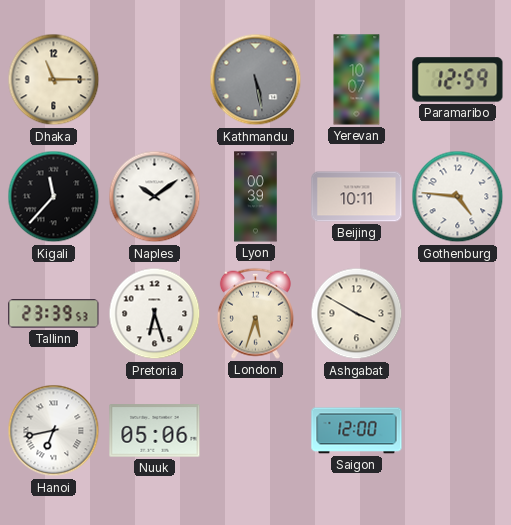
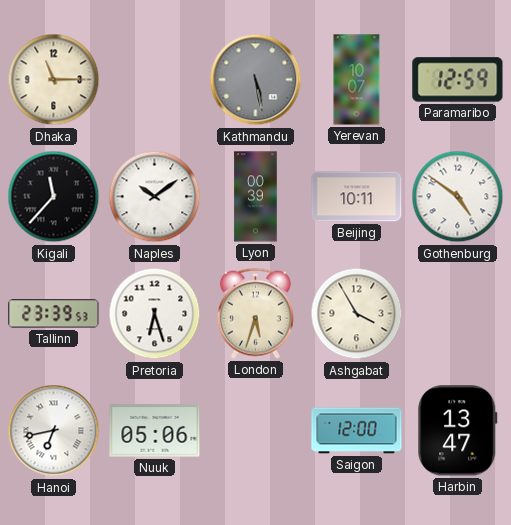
Gothenburg: 4:46 -> 4:51 (458, 197)
Ashgabat: 3:50 -> 3:55 (357, 314)
Harbin: none -> 13:47 (458, 431)
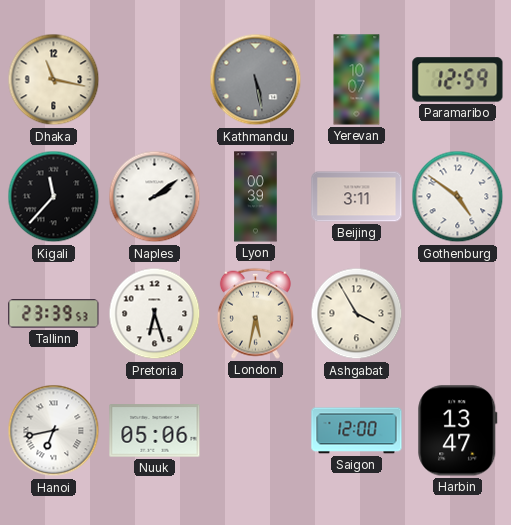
Dhaka: 11:15 -> 11:17 (54, 80)
Naples: 10:09 -> 2:09 (155, 197)
Beijing: 10:11 -> 3:11 (357, 197)
London: 5:33 -> 5:32 (255, 313)
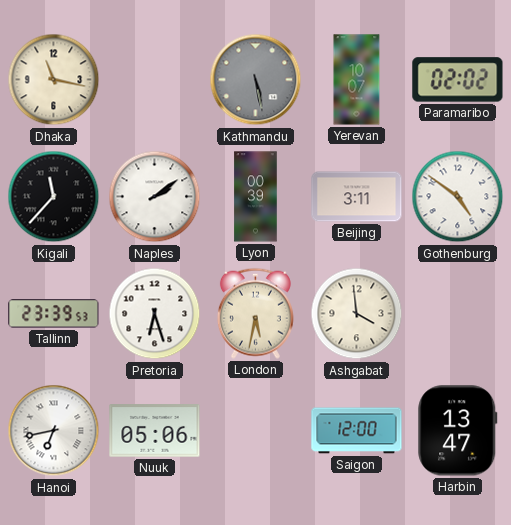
Paramaribo: 12:59 -> 02:02 (458, 80)
Ashgabat: 3:55 -> 3:59 (357, 314)
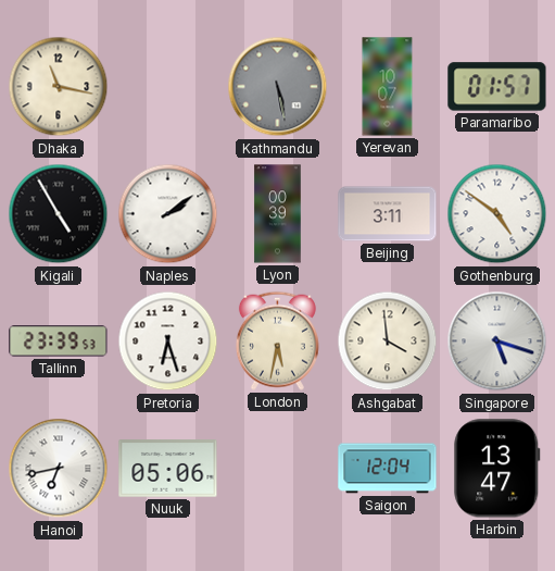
Paramaribo: 02:02 -> 01:57 (497, 87)
Kigali: 11:37 -> 4:55 (59, 214)
Singapore: none -> 5:18 (497, 342)
Saigon: 12:00 -> 12:04 (388, 469)
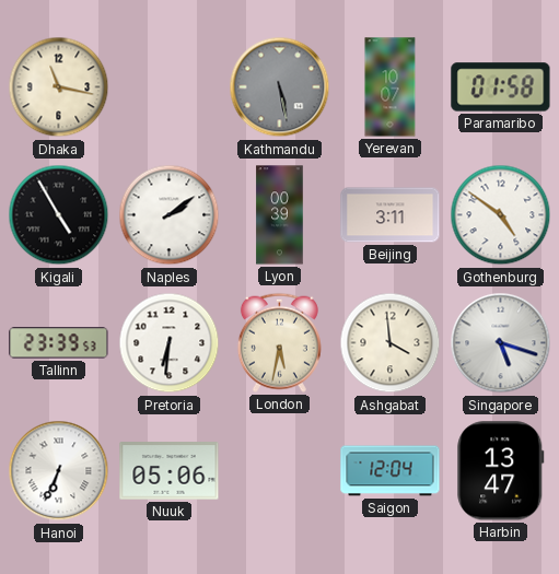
Paramaribo: 01:57 -> 01:58 (501, 87)
Pretoria: 6:27 -> 6:31 (170, 343)
Hanoi: 6:43 -> 6:34 (59, 471)
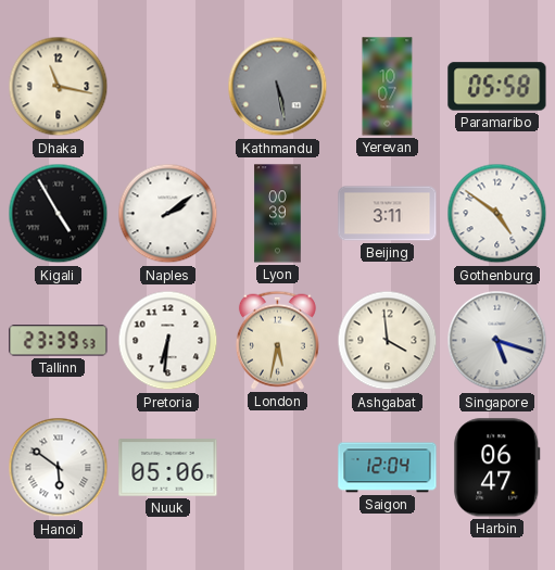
Paramaribo: 01:58 -> 05:58 (497, 87)
Hanoi: 6:34 -> 5:51 (59, 468)
Harbin: 13:47 -> 06:47 (497, 468)
